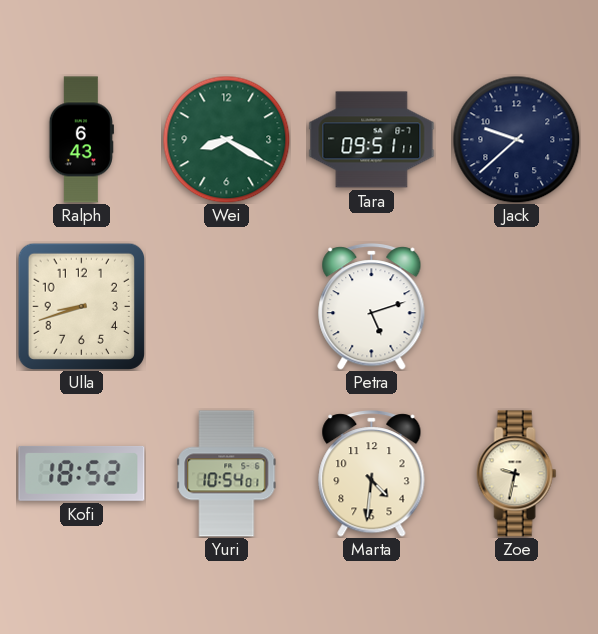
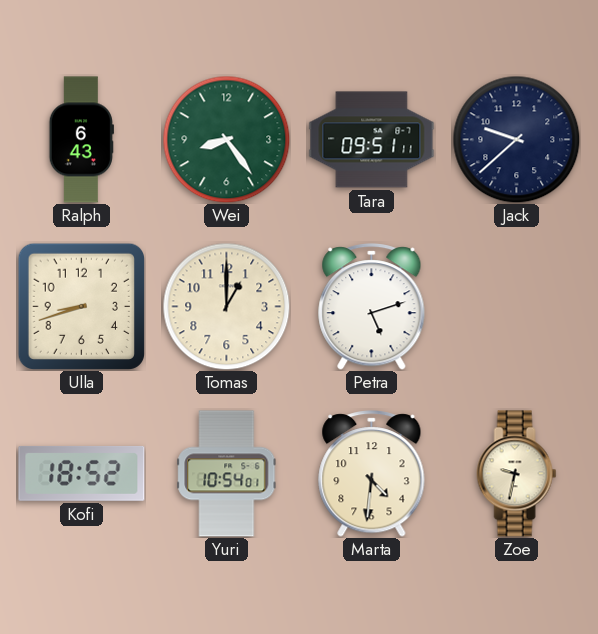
Wei: 8:20 -> 8:24 (226, 139)
Tomas: none -> 1:00 (226, 306)
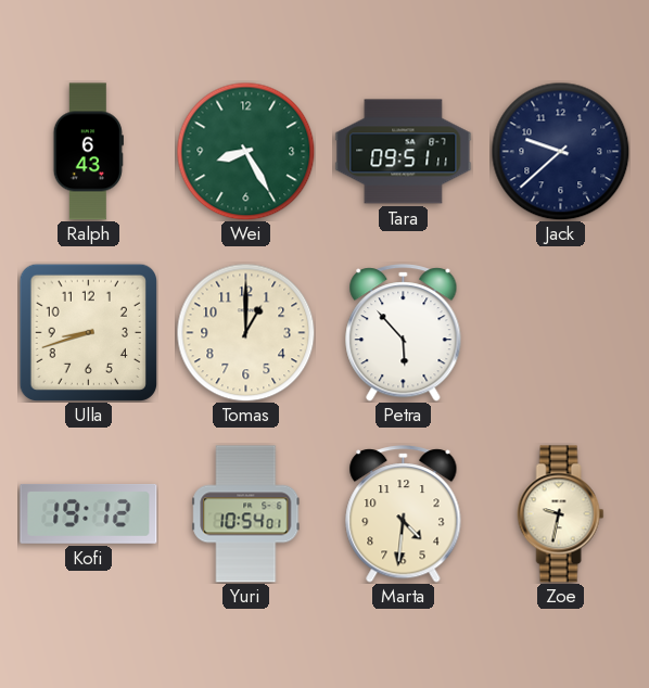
Wei: 8:24 -> 8:25 (245, 151)
Petra: 5:12 -> 5:53 (404, 333)
Kofi: 18:52 -> 19:12 (89, 513)
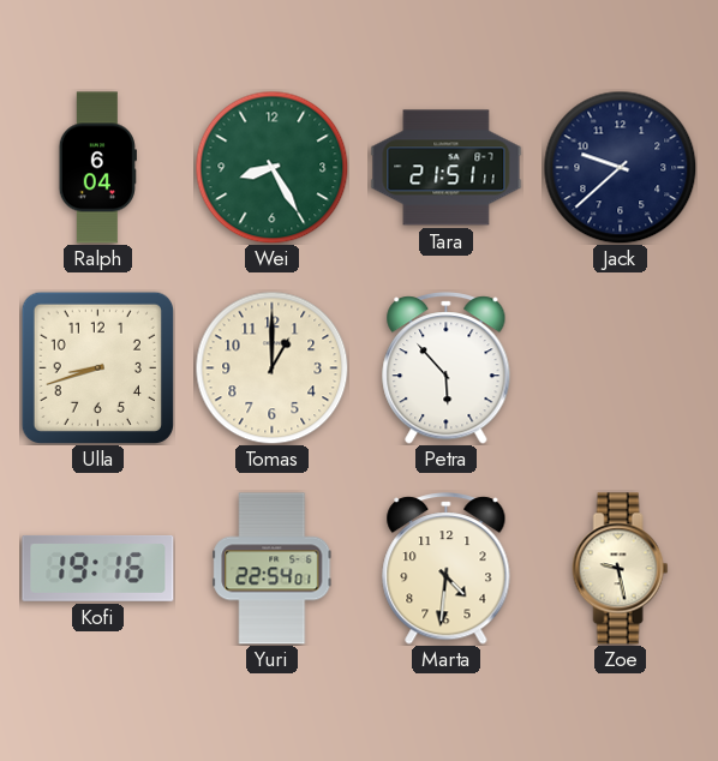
Ralph: 6:43 -> 6:04 (97, 168)
Tara: 09:51 -> 21:51 (447, 168)
Kofi: 19:12 -> 19:16 (98, 568)
Yuri: 10:54 -> 22:54 (273, 569)
Zoe: 9:32 -> 9:28 (621, 569)
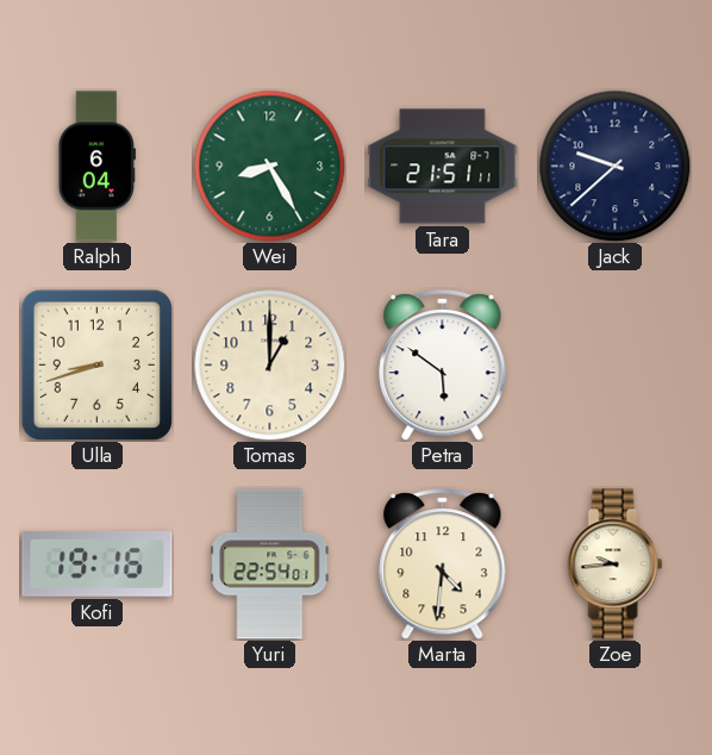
Petra: 5:53 -> 5:51 (443, 366)
Zoe: 9:28 -> 9:44 (616, 564)
